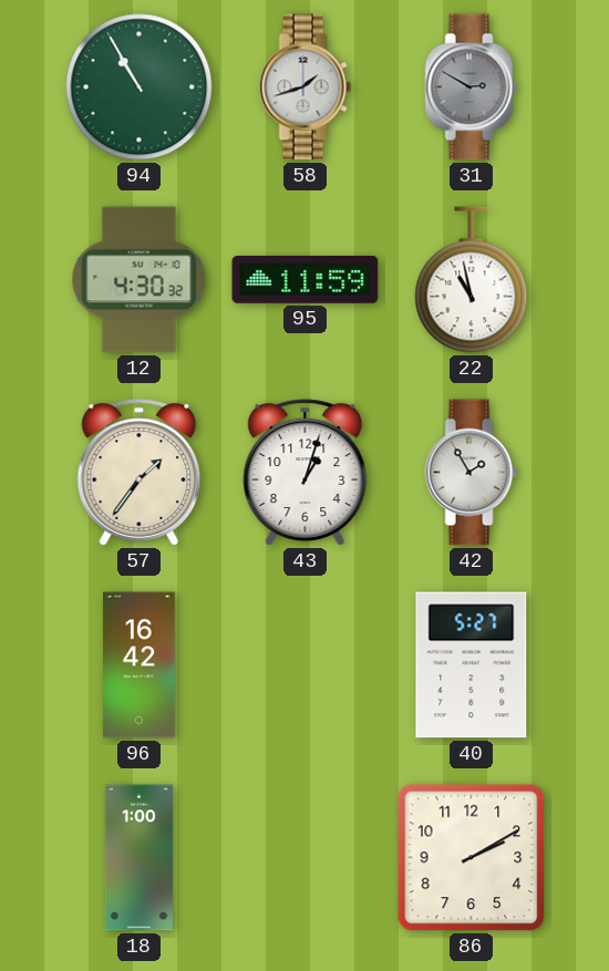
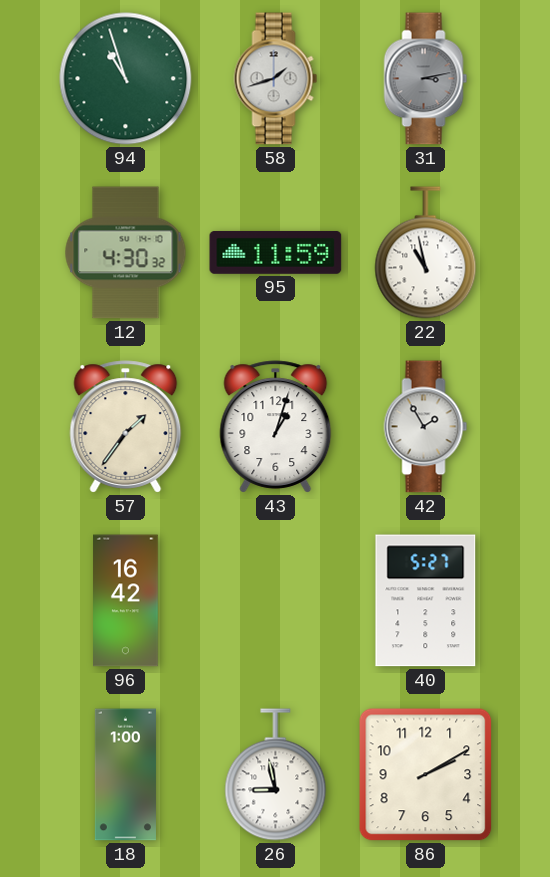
94: 10:55 -> 10:57 (126, 79)
31: 2:50 -> 3:13 (426, 79)
26: none -> 8:58 (276, 775)
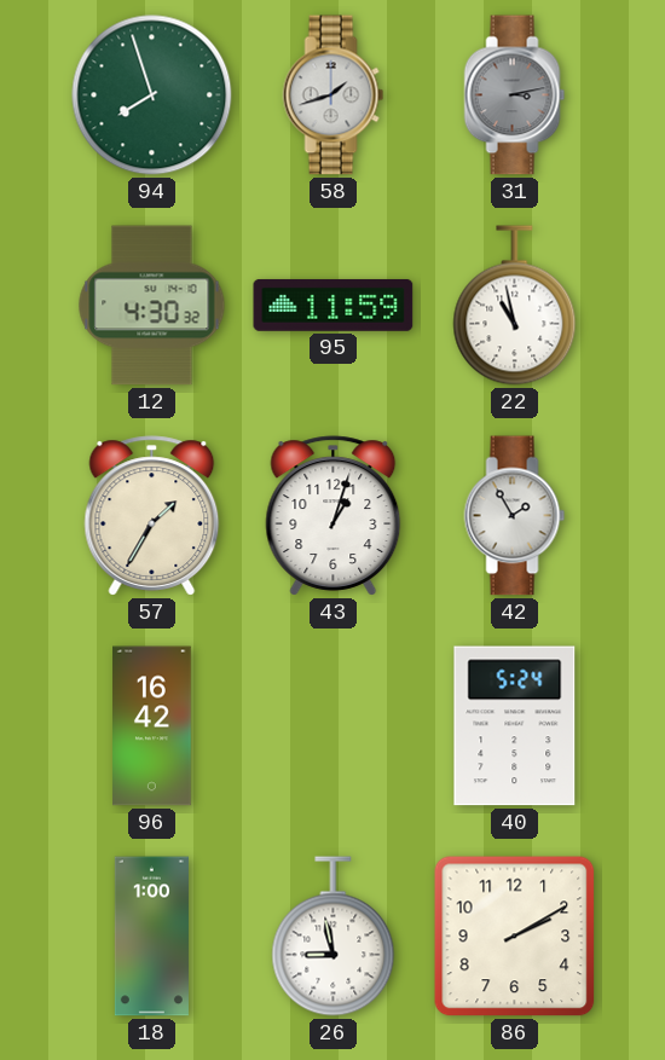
94: 10:57 -> 7:57 (152, 95)
57: 1:36 -> 1:35 (152, 516)
40: 5:27 -> 5:24 (515, 726)
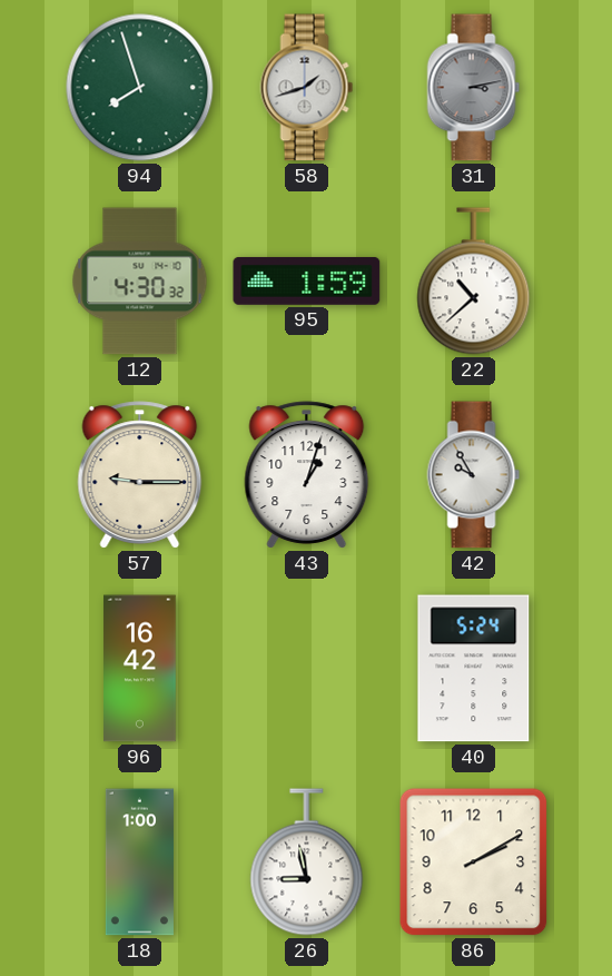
95: 11:59 -> 1:59 (307, 280)
22: 10:58 -> 10:38 (474, 282)
57: 1:35 -> 9:15 (140, 475)
42: 1:55 -> 9:55 (474, 475)
